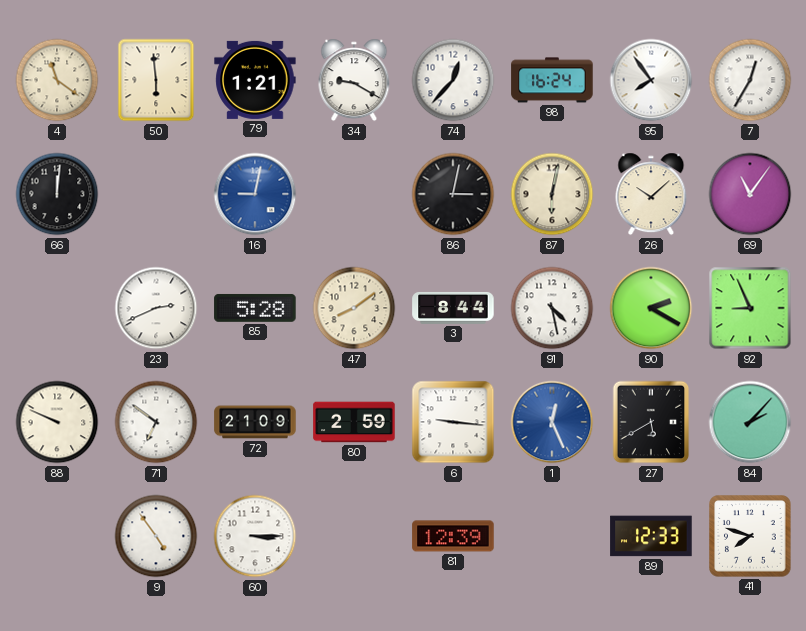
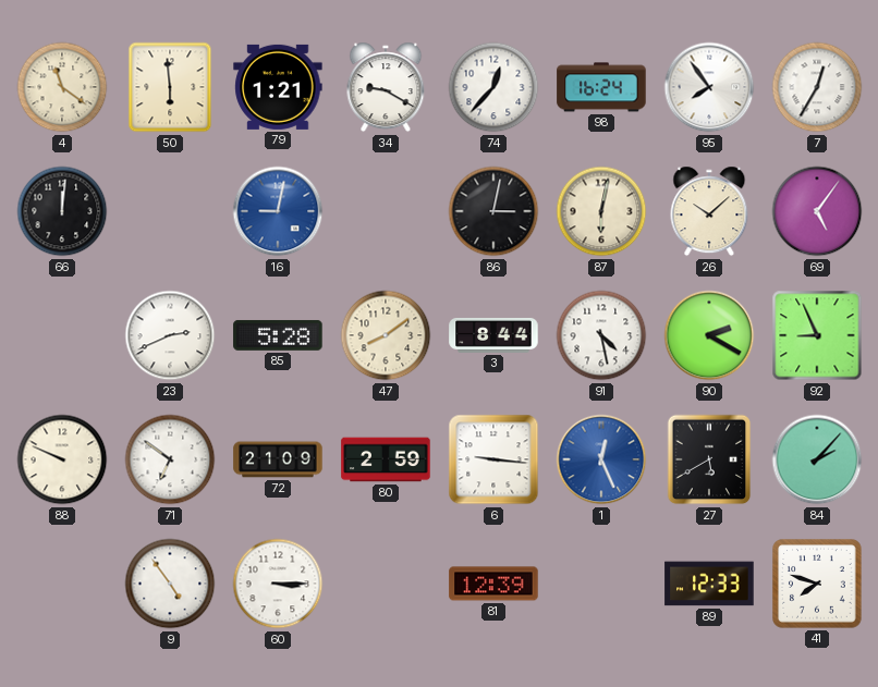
69: 11:06 -> 5:06 (817, 211)
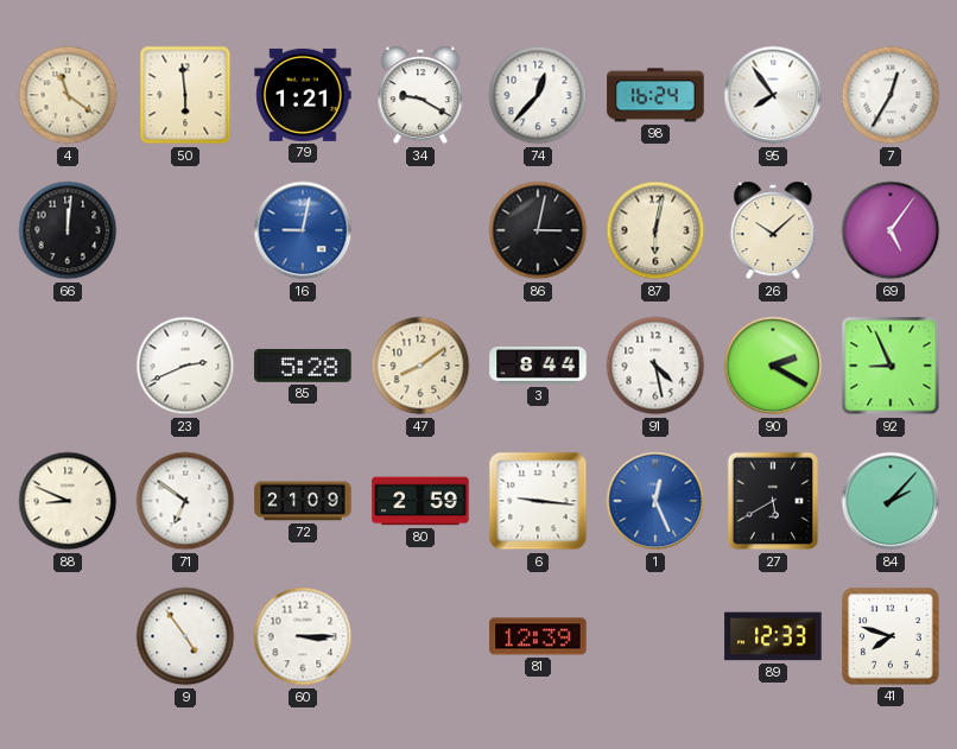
88: 9:49 -> 8:49 (68, 501)
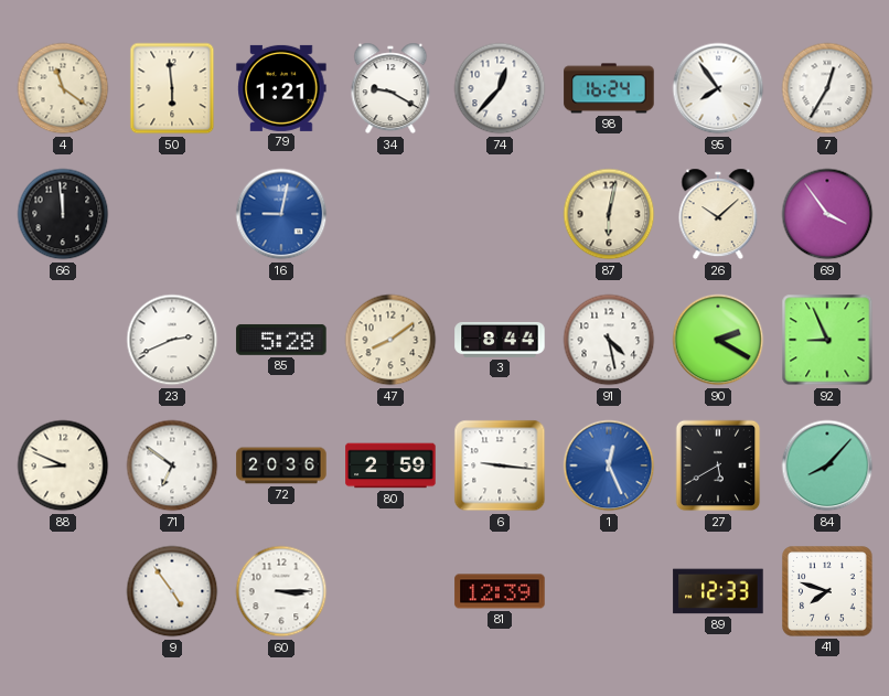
66: 12:01 -> 11:59 (63, 214)
86: 3:02 -> none (538, 230)
69: 5:06 -> 3:54 (827, 214)
72: 21:09 -> 20:36 (281, 465)
84: 2:07 -> 8:07 (827, 465)
